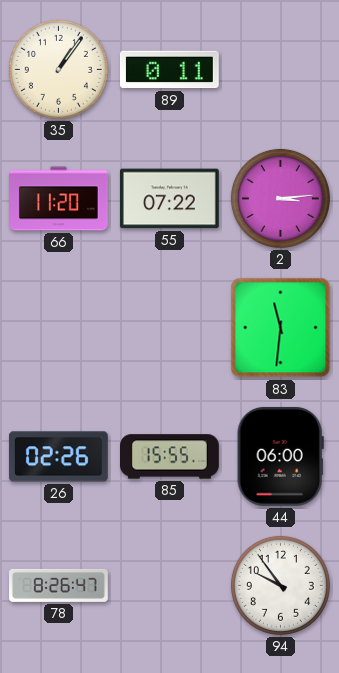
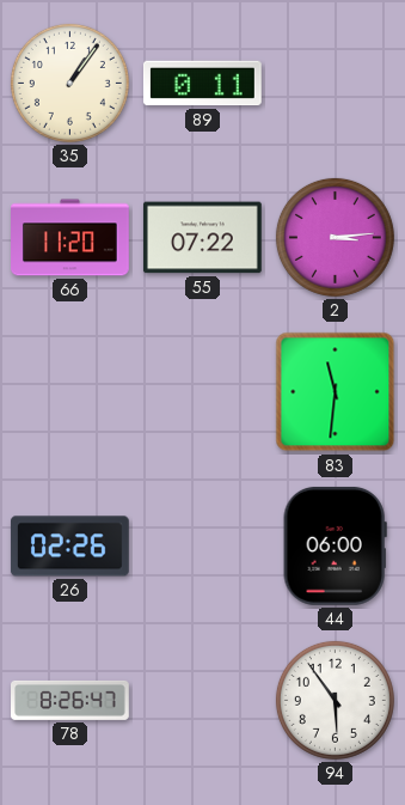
85: 15:55 -> none (170, 457)
94: 9:54 -> 5:54 (335, 700)
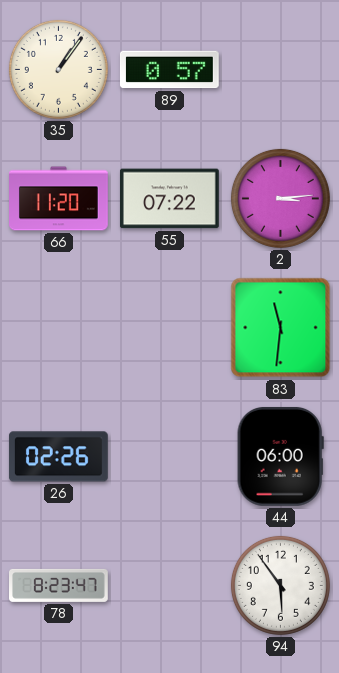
89: 0:11 -> 0:57 (169, 70)
78: 8:26 -> 8:23 (59, 585)
